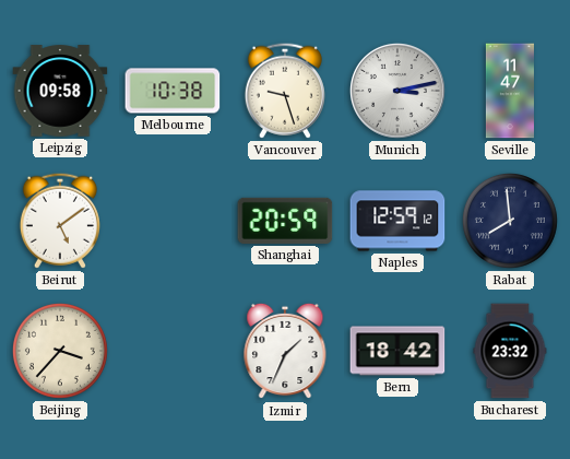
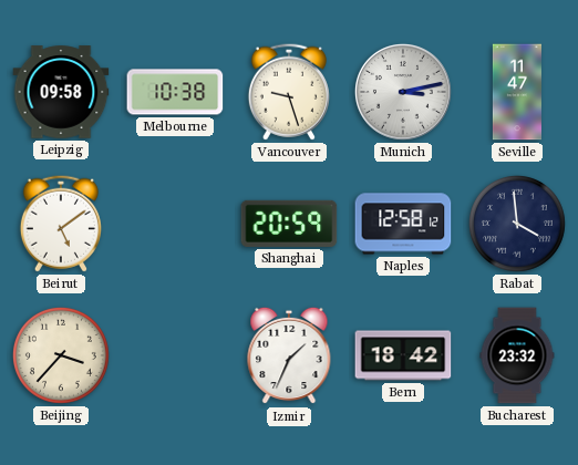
Naples: 12:59 -> 12:58 (403, 224)
Rabat: 7:59 -> 3:59 (517, 224)
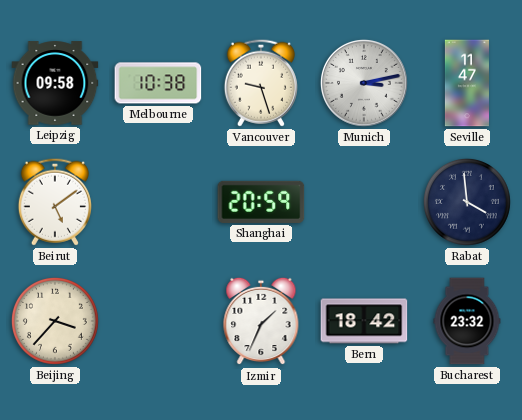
Naples: 12:58 -> none (403, 224)
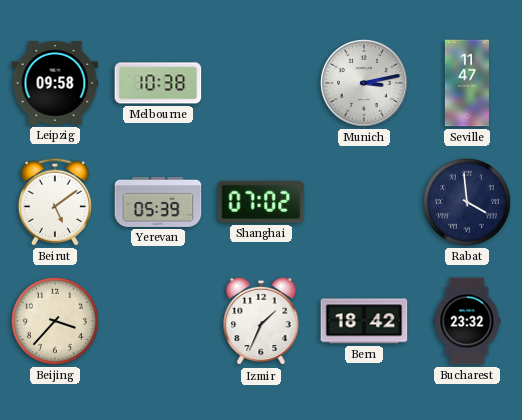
Vancouver: 9:27 -> none (261, 83)
Yerevan: none -> 05:39 (158, 202)
Shanghai: 20:59 -> 07:02 (261, 202)
